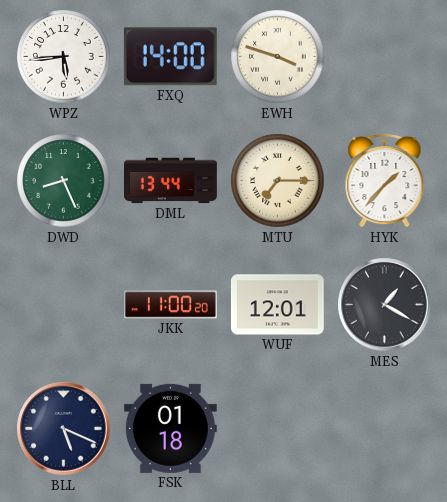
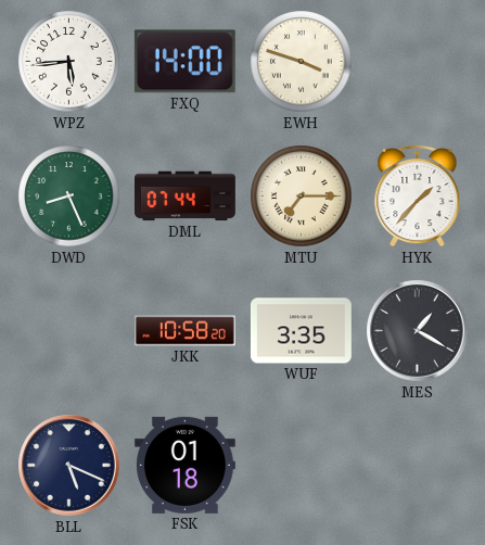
DML: 13:44 -> 07:44 (186, 197)
JKK: 11:00 -> 10:58 (186, 331)
WUF: 12:01 -> 3:35 (301, 331)
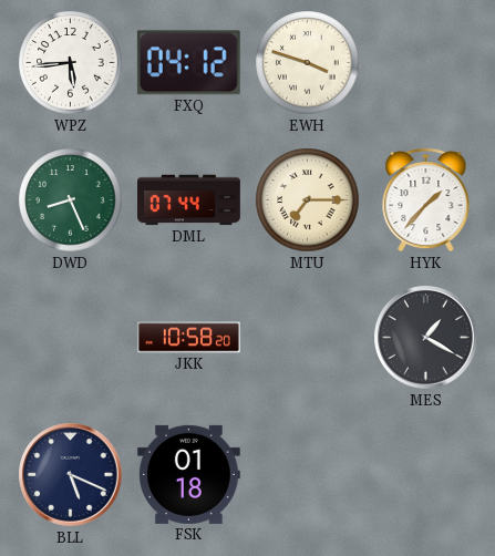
FXQ: 14:00 -> 04:12 (188, 63)
WUF: 3:35 -> none (301, 331)
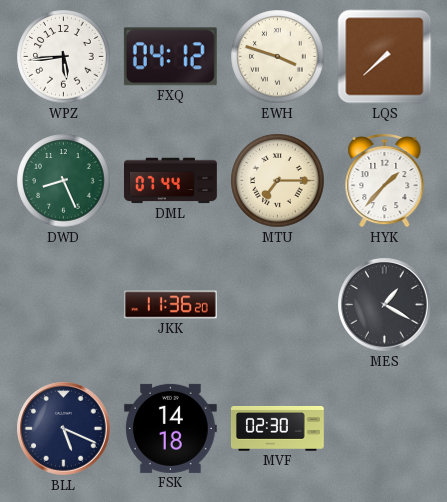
LQS: none -> 7:38 (385, 57)
JKK: 10:58 -> 11:36 (171, 305)
FSK: 01:18 -> 14:18 (170, 428)
MVF: none -> 02:30 (277, 429)
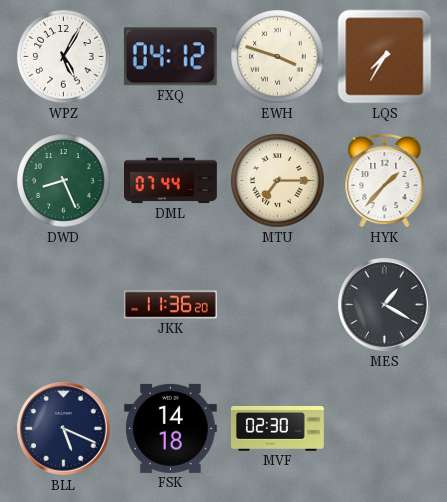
WPZ: 5:44 -> 5:05 (64, 57)
LQS: 7:38 -> 7:35 (385, 57)
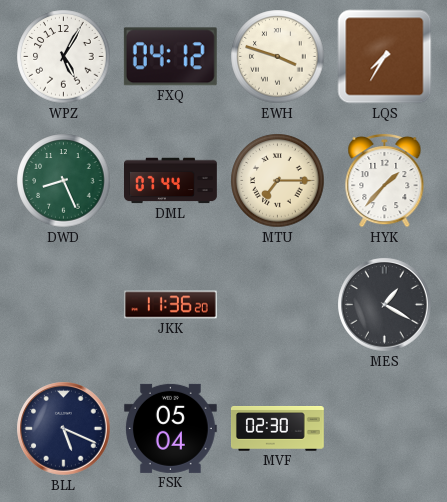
FSK: 14:18 -> 05:04 (170, 428)
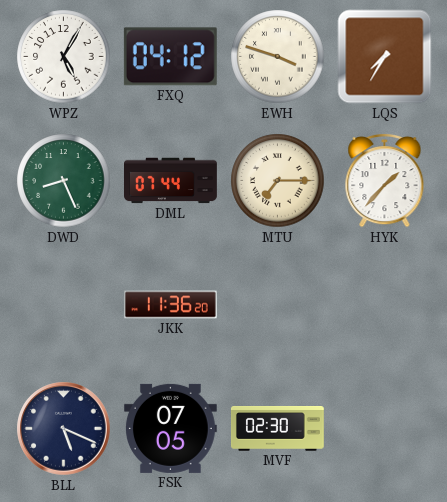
MES: 1:20 -> none (385, 305)
FSK: 05:04 -> 07:05 (170, 428)
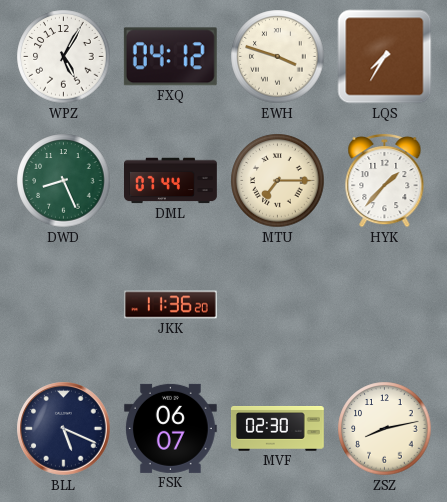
FSK: 07:05 -> 06:07 (170, 428)
ZSZ: none -> 8:13 (385, 429)
